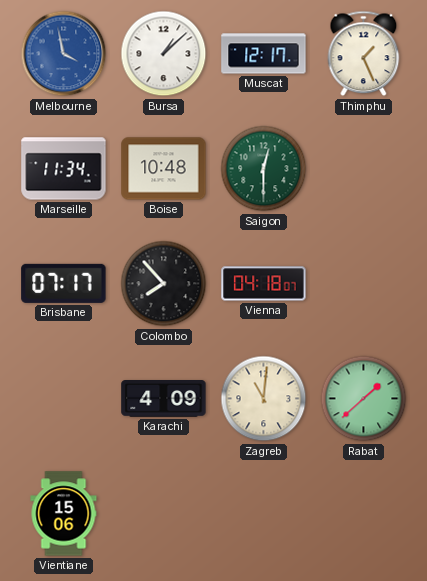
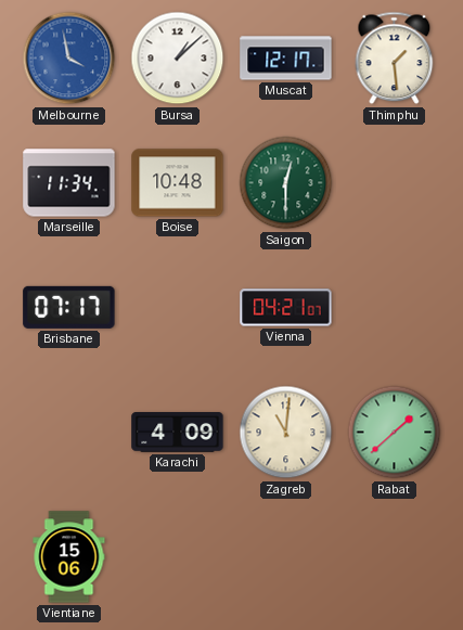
Thimphu: 1:26 -> 1:29 (395, 59)
Colombo: 7:53 -> none (164, 284)
Vienna: 04:18 -> 04:21 (286, 308)
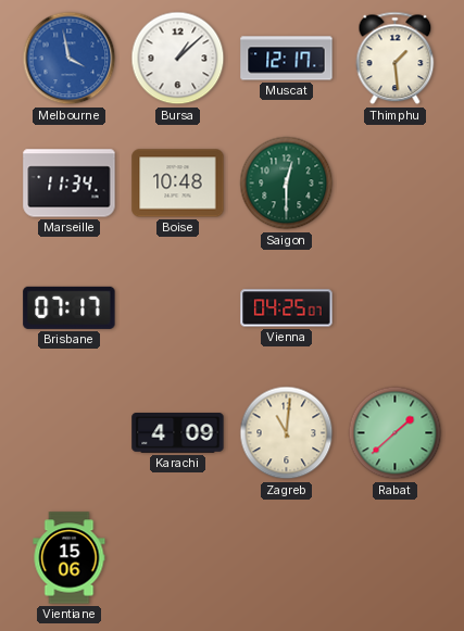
Vienna: 04:21 -> 04:25 (287, 308)
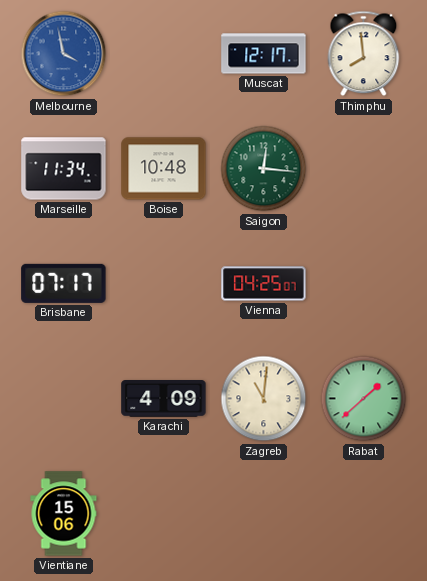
Bursa: 1:08 -> none (178, 59)
Thimphu: 1:29 -> 7:59 (364, 54)
Saigon: 12:30 -> 12:16 (264, 169)
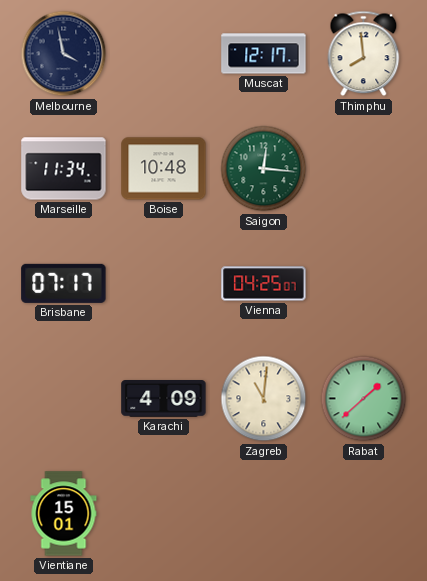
Melbourne dial: blue -> navy (64, 54)
Vientiane: 15:06 -> 15:01 (64, 514)
